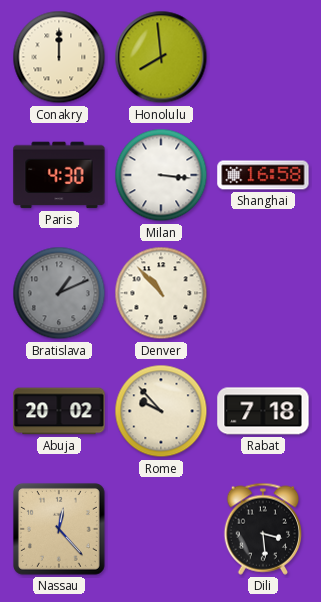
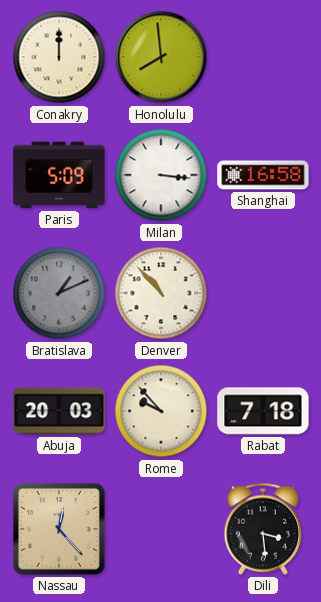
Paris: 4:30 -> 5:09 (59, 175)
Abuja: 20:02 -> 20:03 (59, 411)
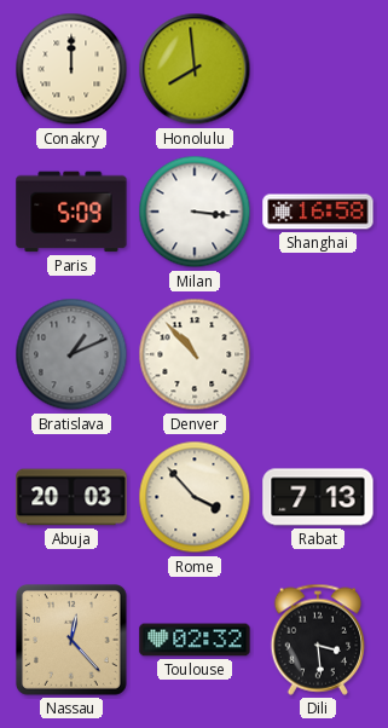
Rome: 9:53 -> 3:53 (195, 497)
Rabat: 7:18 -> 7:13 (318, 497)
Toulouse: none -> 02:32 (195, 640)
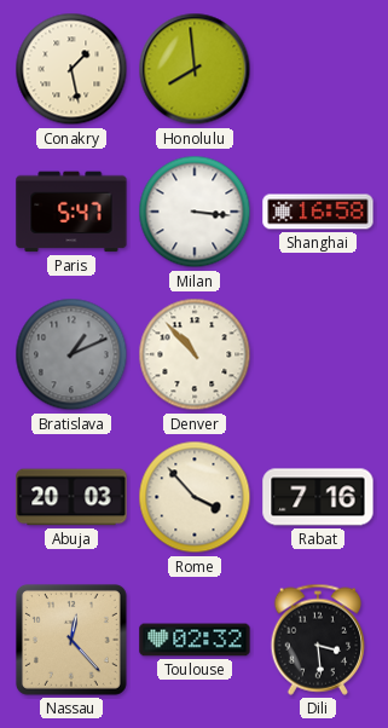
Conakry: 12:00 -> 1:28 (71, 69)
Paris: 5:09 -> 5:47 (71, 212)
Rabat: 7:13 -> 7:16 (318, 497)
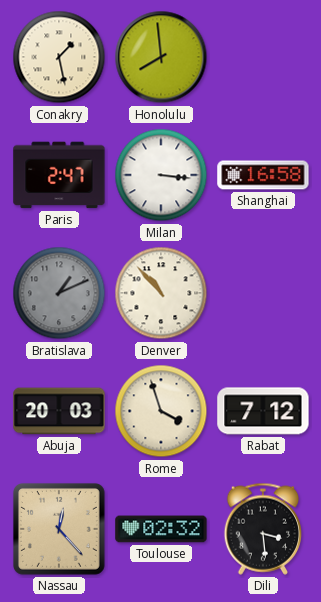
Paris: 5:47 -> 2:47 (59, 175)
Rome: 3:53 -> 3:57 (161, 411)
Rabat: 7:16 -> 7:12 (263, 411)
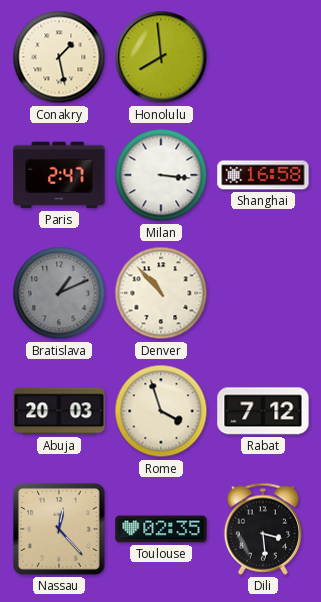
Toulouse: 02:32 -> 02:35 (161, 529)
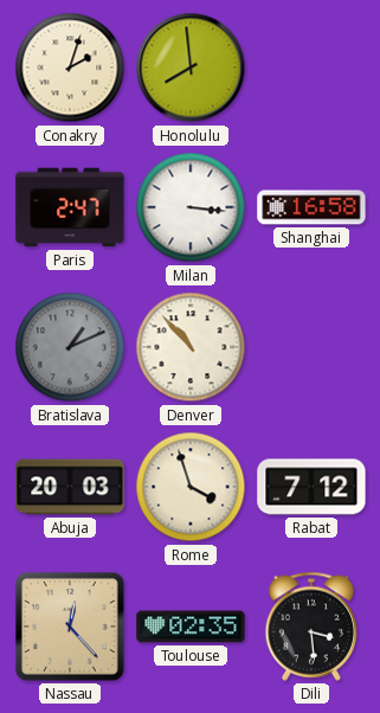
Conakry: 1:28 -> 2:03 (70, 68)
